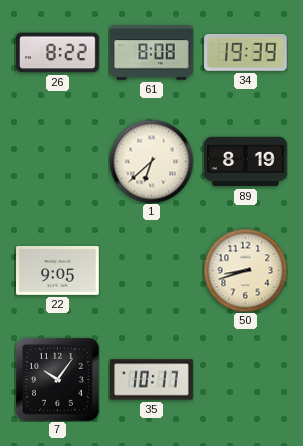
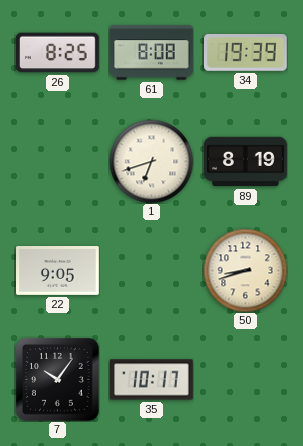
26: 8:22 -> 8:25 (58, 53)
1: 6:38 -> 6:42 (151, 161)
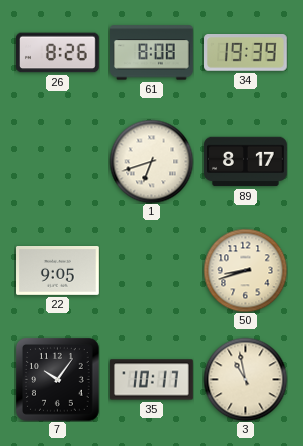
26: 8:25 -> 8:26 (58, 53)
89: 8:19 -> 8:17 (246, 162)
3: none -> 10:58 (245, 379)
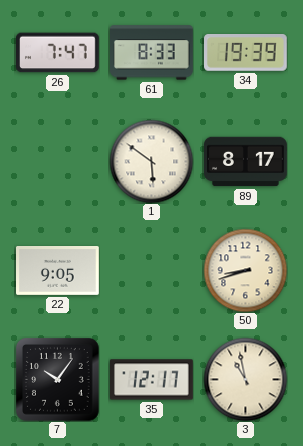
26: 8:26 -> 7:47 (58, 53)
61: 8:08 -> 8:33 (152, 53)
1: 6:42 -> 5:51 (151, 161)
35: 10:17 -> 12:17 (152, 380)
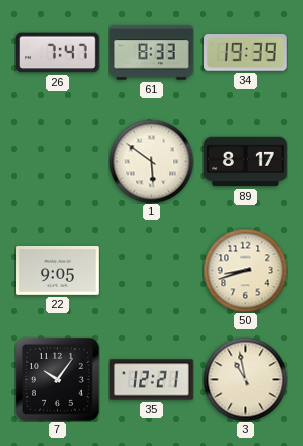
35: 12:17 -> 12:21 (152, 380)
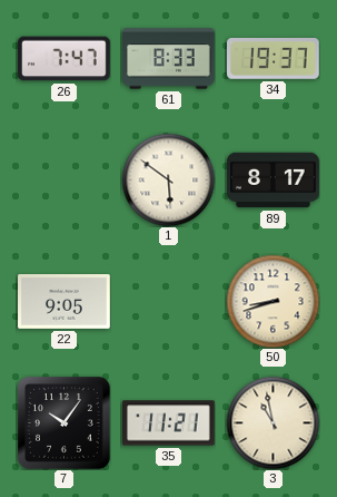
34: 19:39 -> 19:37 (274, 59)
35: 12:21 -> 11:21 (169, 423)
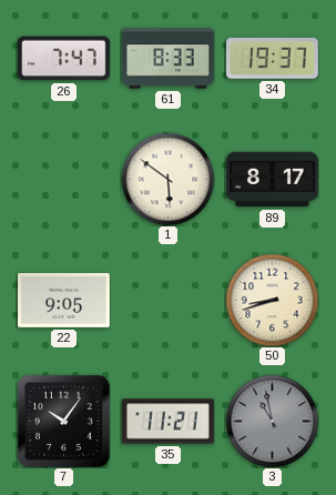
3 dial: cream -> grey (272, 421)
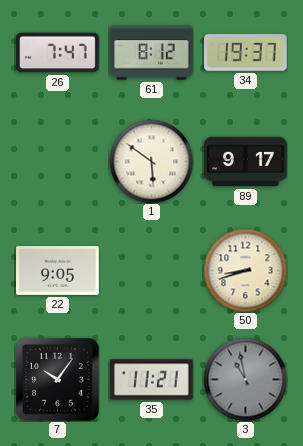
61: 8:33 -> 8:12 (152, 53)
89: 8:17 -> 9:17 (246, 162)
